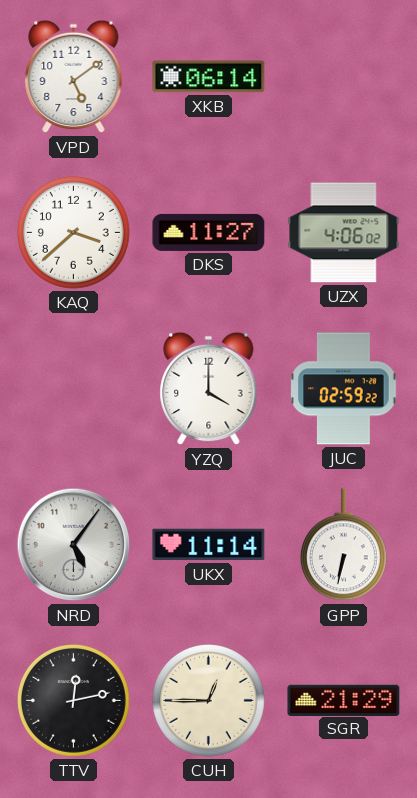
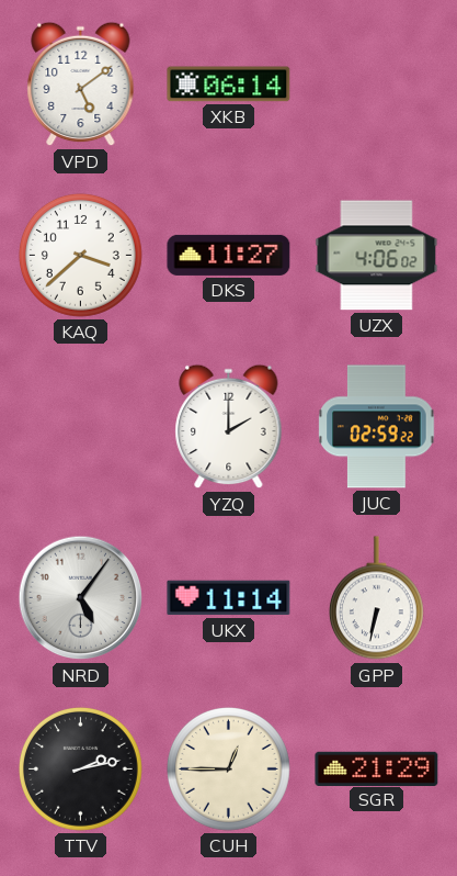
YZQ: 4:00 -> 2:00 (229, 427)
TTV: 12:13 -> 2:13 (80, 768)
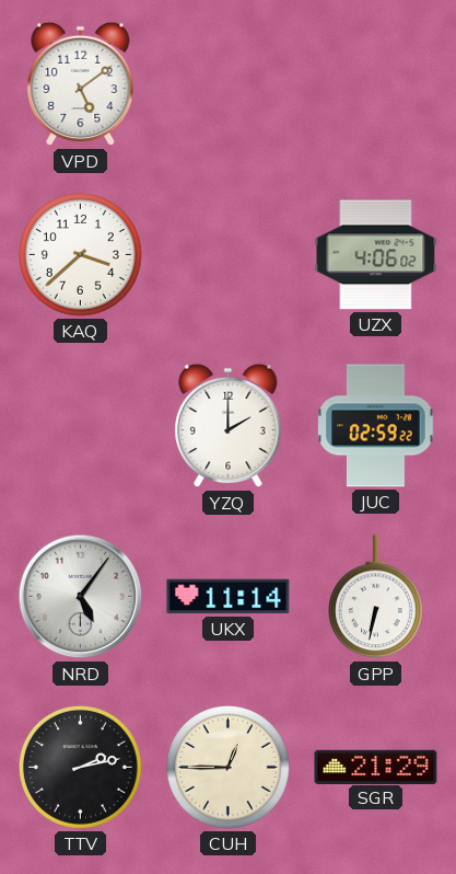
XKB: 06:14 -> none (229, 85)
DKS: 11:27 -> none (229, 255)
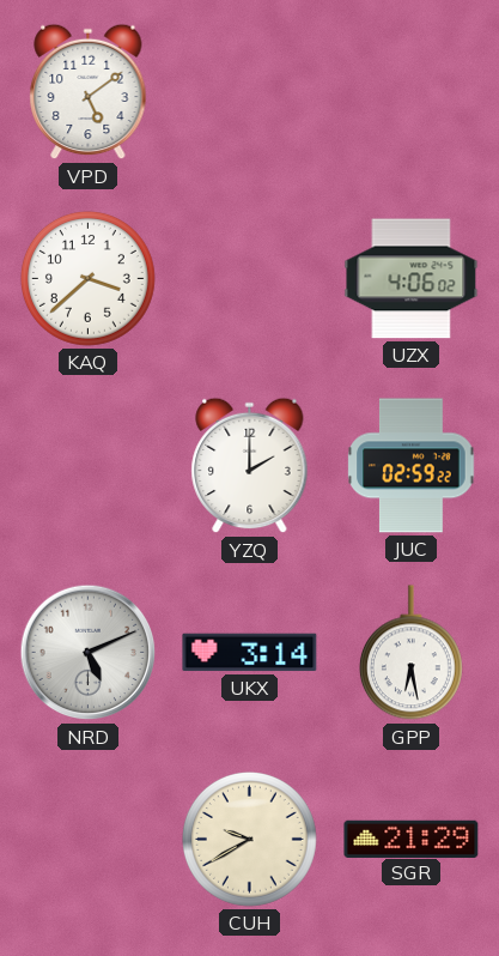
NRD: 5:06 -> 5:11 (89, 653)
UKX: 11:14 -> 3:14 (250, 653)
GPP: 6:32 -> 6:28 (410, 653)
TTV: 2:13 -> none (80, 767)
CUH: 12:45 -> 9:40 (249, 839)
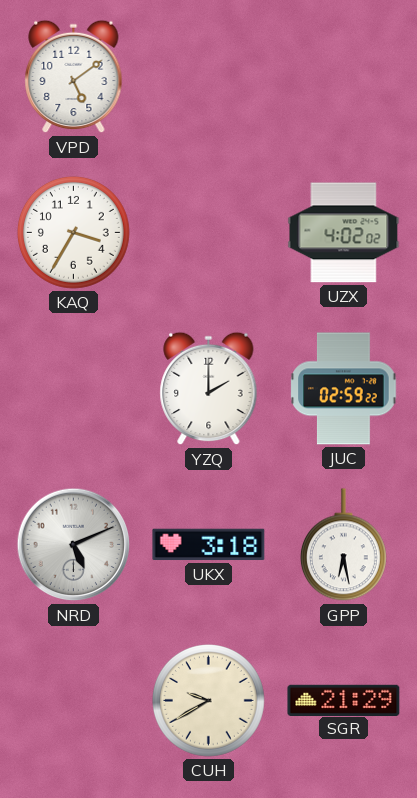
KAQ: 3:38 -> 3:35 (73, 232)
UZX: 4:06 -> 4:02 (344, 233)
UKX: 3:14 -> 3:18 (209, 545)
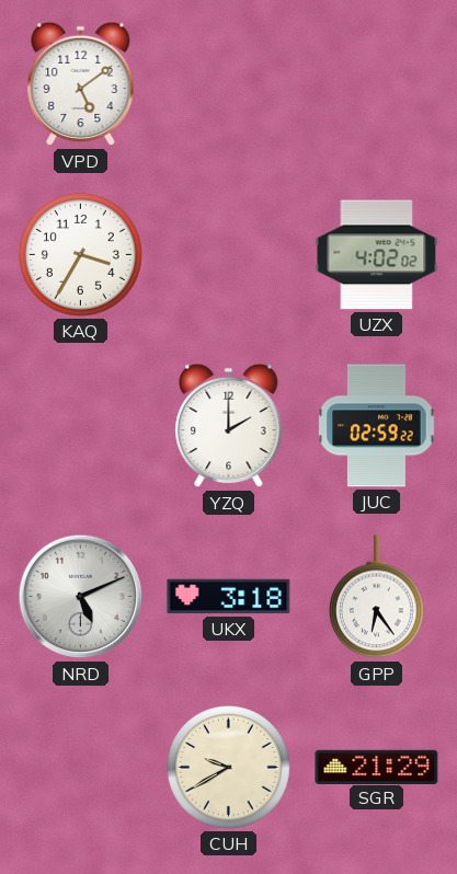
GPP: 6:28 -> 6:24 (376, 597)
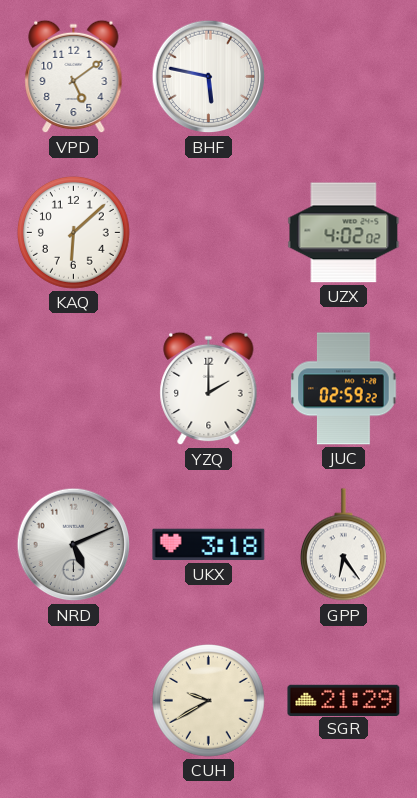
BHF: none -> 5:47 (209, 77)
KAQ: 3:35 -> 6:08 (73, 232)
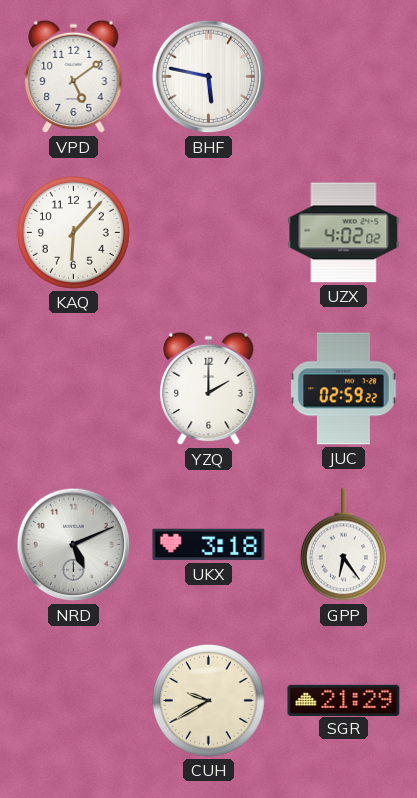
KAQ: 6:08 -> 6:07 (73, 232)
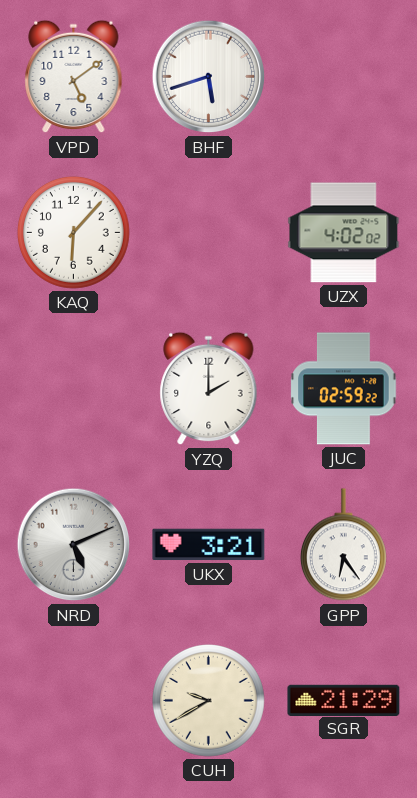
BHF: 5:47 -> 5:42 (209, 77)
UKX: 3:18 -> 3:21 (209, 545)
